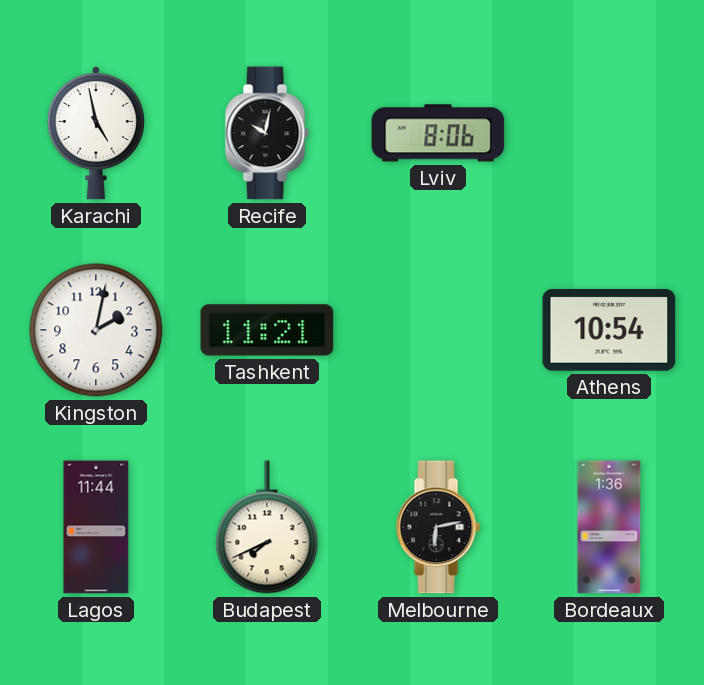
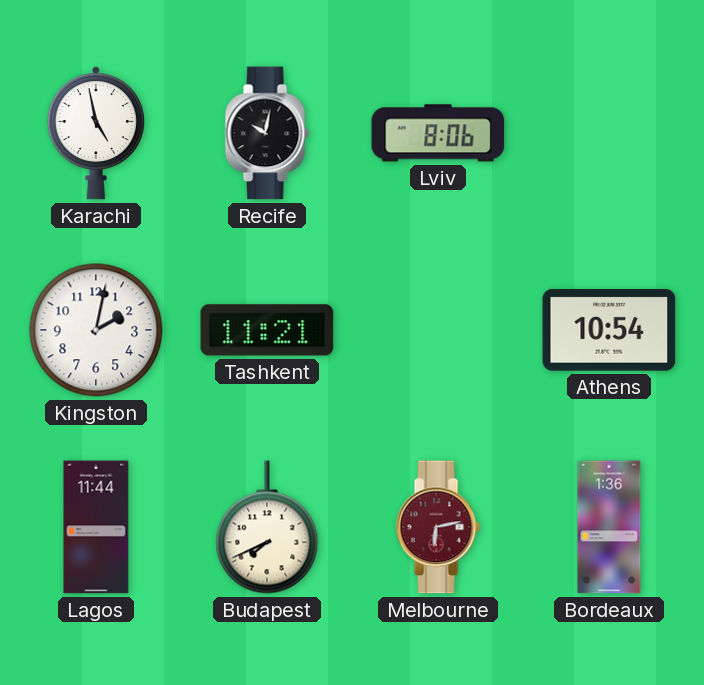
Melbourne dial: black -> burgundy (438, 527)
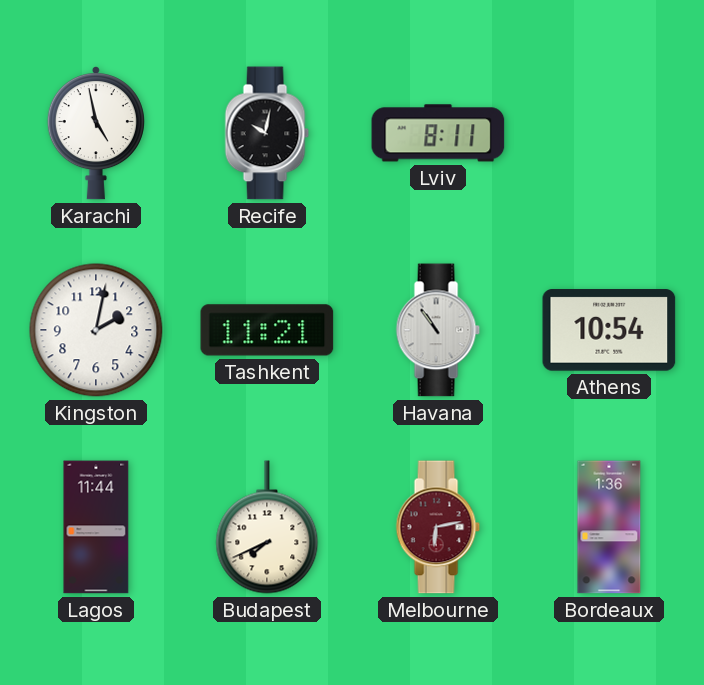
Lviv: 8:06 -> 8:11 (438, 133)
Havana: none -> 10:54 (438, 330)
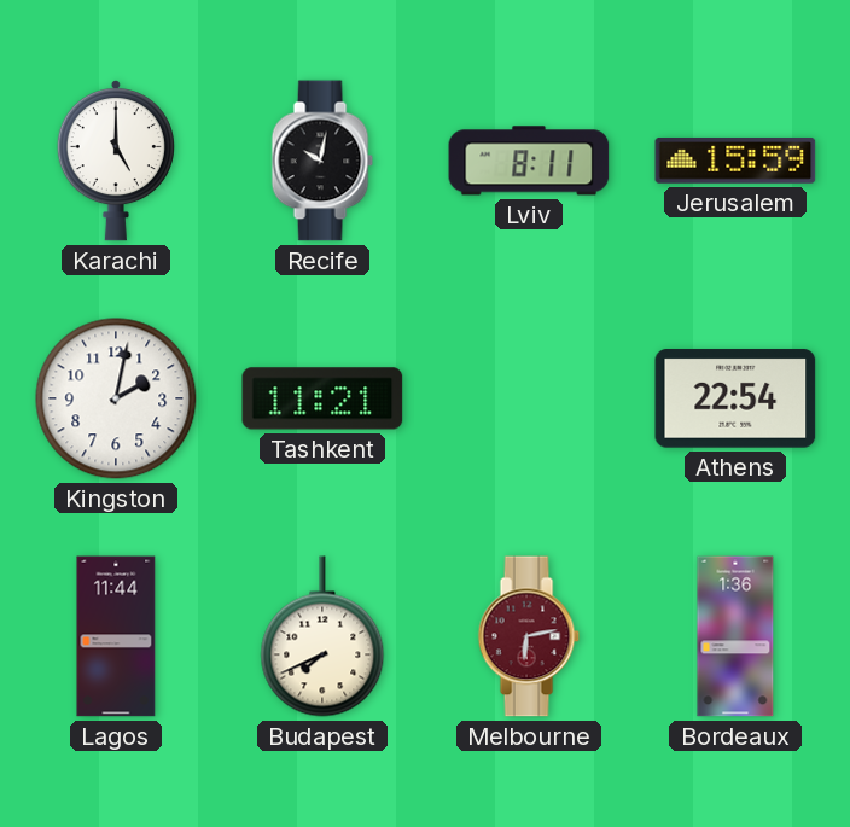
Karachi: 4:58 -> 5:00 (116, 162)
Jerusalem: none -> 15:59 (735, 161)
Havana: 10:54 -> none (438, 330)
Athens: 10:54 -> 22:54 (735, 398)
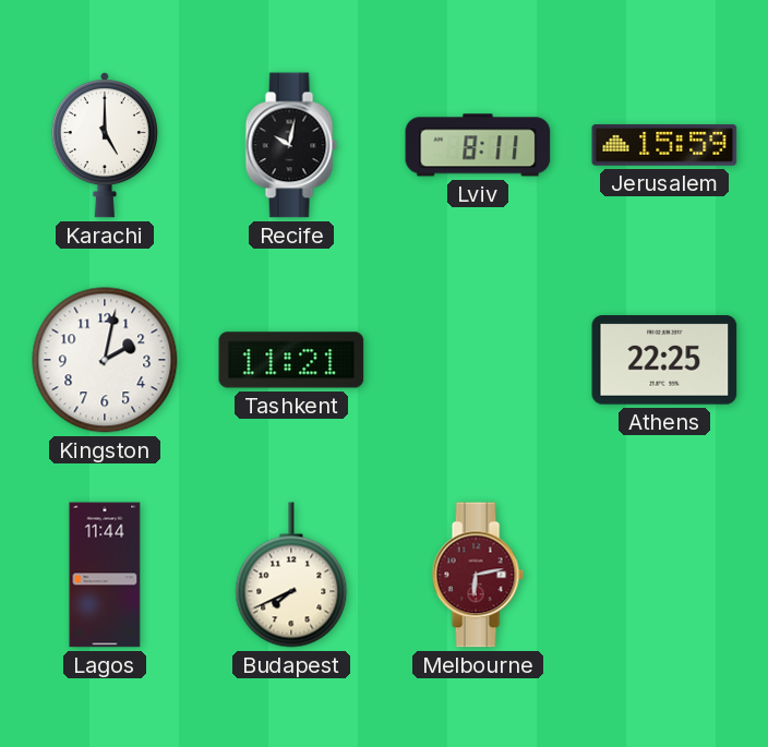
Athens: 22:54 -> 22:25 (664, 360)
Bordeaux: 1:36 -> none (735, 636)
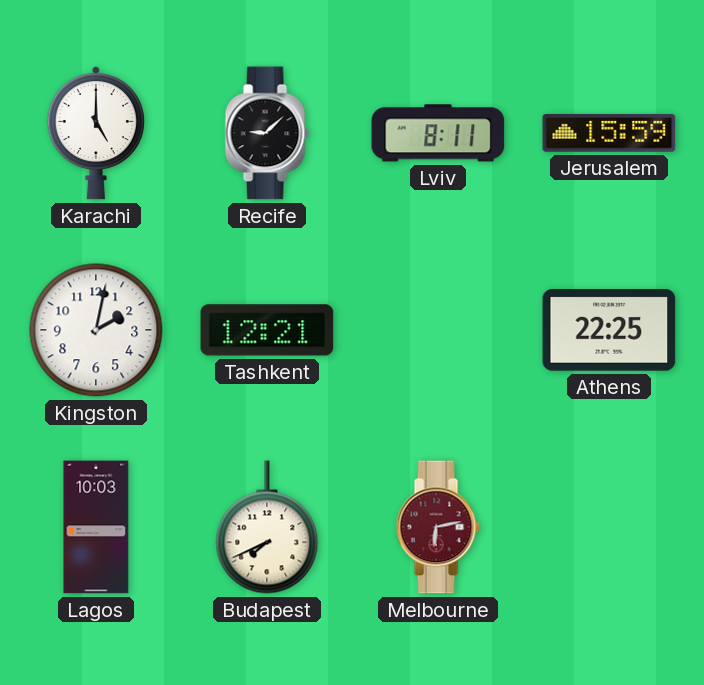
Recife: 10:02 -> 9:08 (267, 133)
Tashkent: 11:21 -> 12:21 (267, 330)
Lagos: 11:44 -> 10:03 (96, 527)
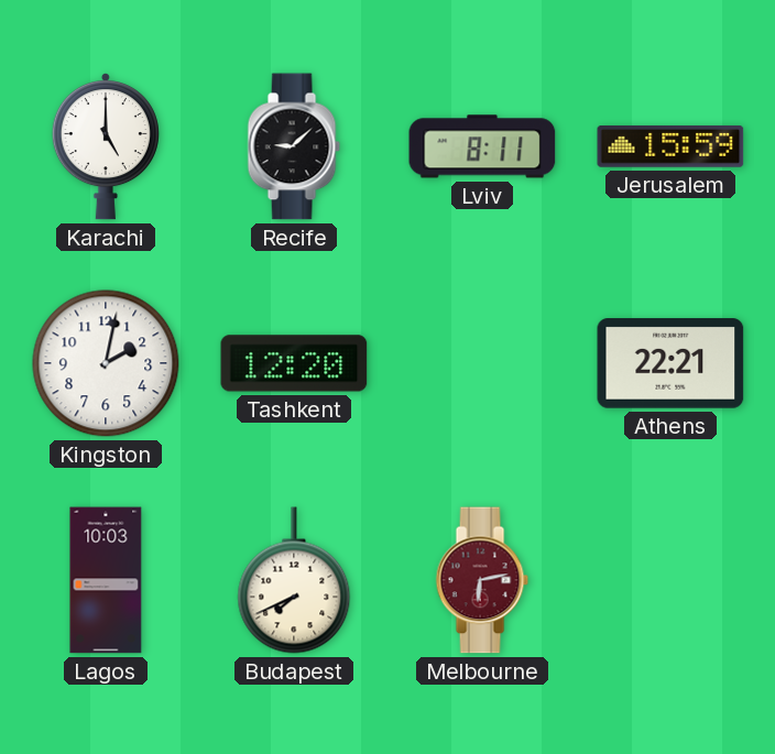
Tashkent: 12:21 -> 12:20 (294, 363)
Athens: 22:25 -> 22:21 (670, 363)
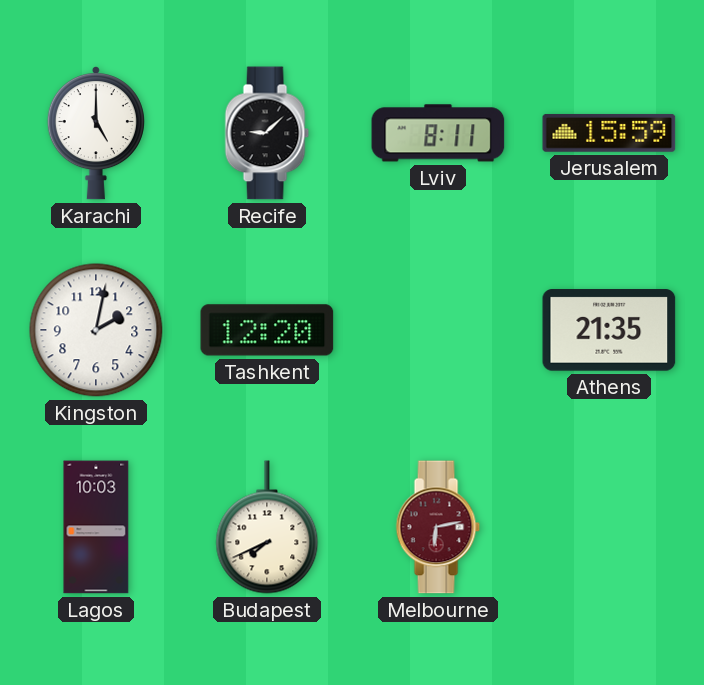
Athens: 22:21 -> 21:35 (609, 330)
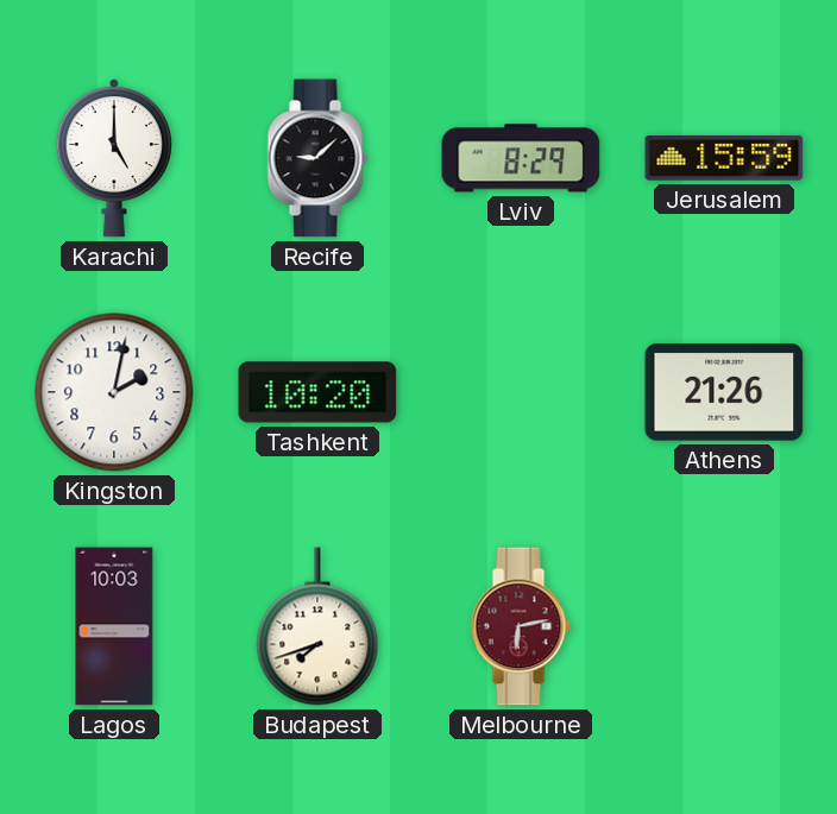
Lviv: 8:11 -> 8:29 (521, 158)
Tashkent: 12:20 -> 10:20 (317, 392)
Athens: 21:35 -> 21:26 (724, 392)
Budapest: 7:41 -> 7:42 (317, 626)
